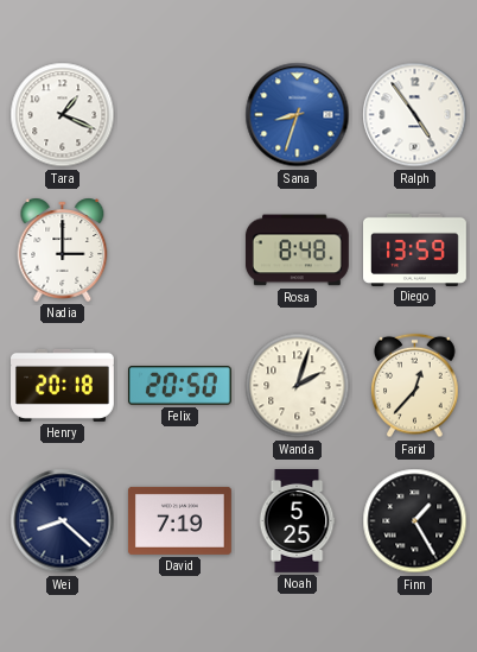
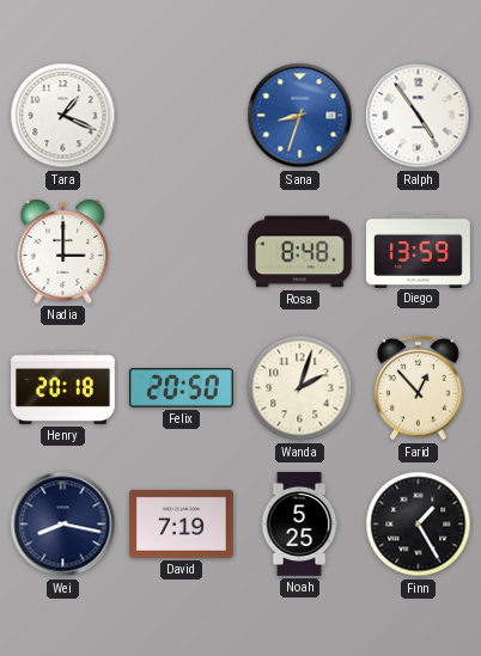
Farid: 12:37 -> 12:53 (419, 388)
Wei: 8:22 -> 8:17 (63, 525)
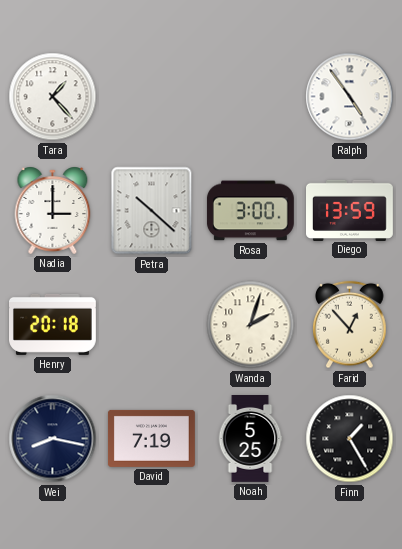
Tara: 1:19 -> 1:23 (53, 97)
Sana: 8:33 -> none (300, 116)
Petra: none -> 10:22 (152, 211)
Rosa: 8:48 -> 3:00 (250, 211)
Felix: 20:50 -> none (181, 388)
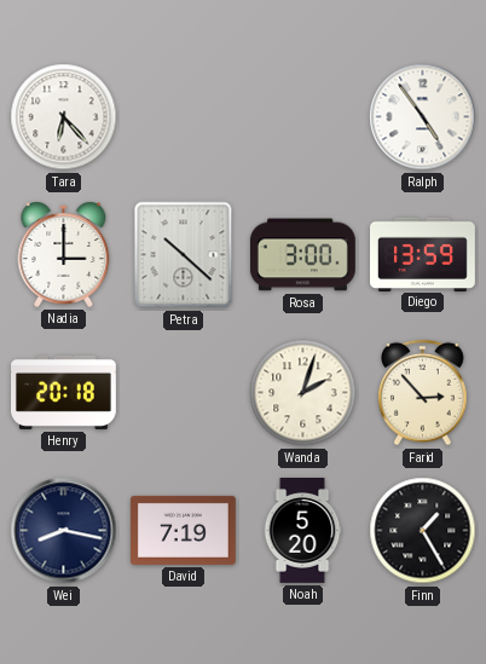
Tara: 1:23 -> 6:23 (64, 117)
Farid: 12:53 -> 2:53 (423, 393)
Noah: 5:25 -> 5:20 (302, 531)
